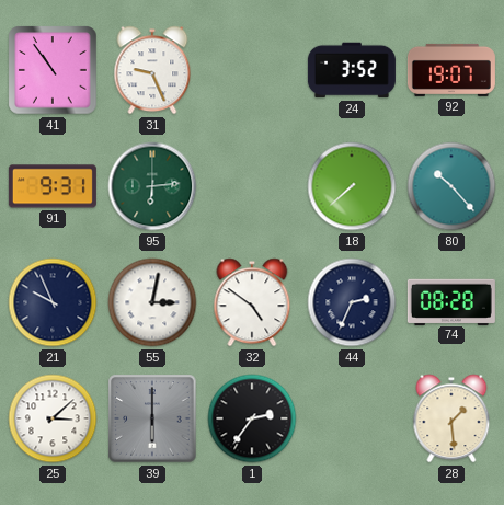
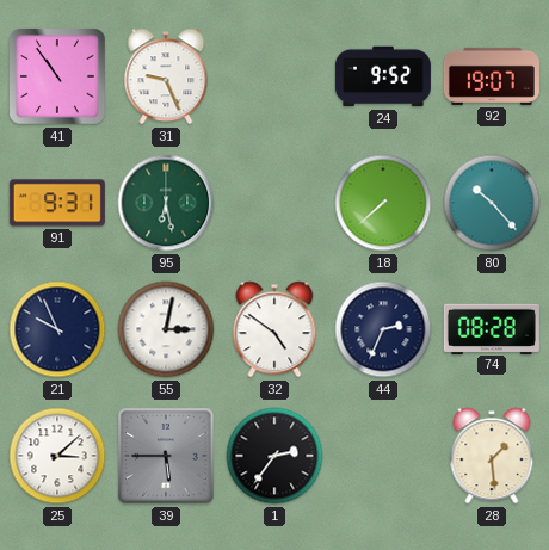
24: 3:52 -> 9:52 (383, 76)
95: 6:14 -> 6:28 (166, 203)
39: 6:00 -> 5:45 (166, 456)
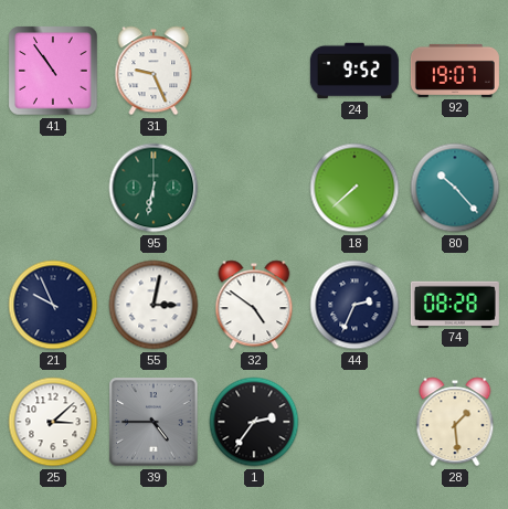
91: 9:31 -> none (57, 203)
95: 6:28 -> 6:32 (154, 188)
39: 5:45 -> 4:45 (154, 422)
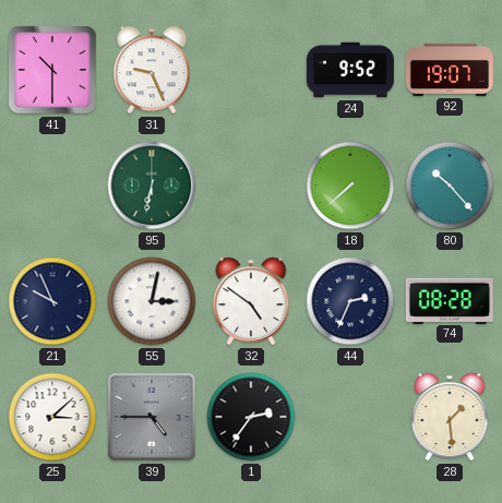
41: 10:54 -> 10:30 (52, 70)
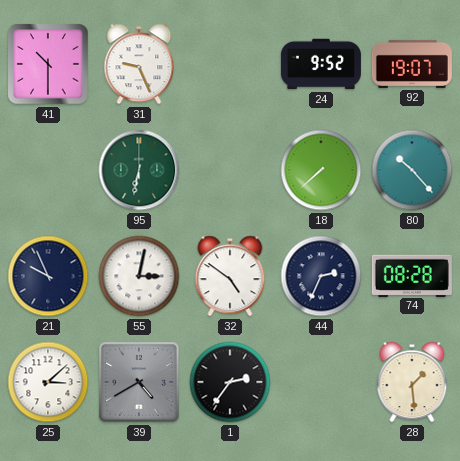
39: 4:45 -> 4:40 (139, 382)
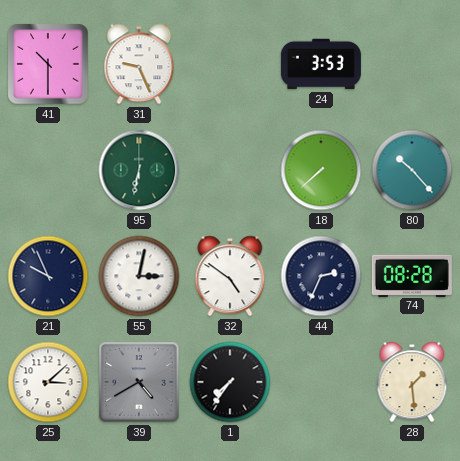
24: 9:52 -> 3:53 (321, 64)
92: 19:07 -> none (412, 64)
1: 2:36 -> 7:36 (230, 382)
